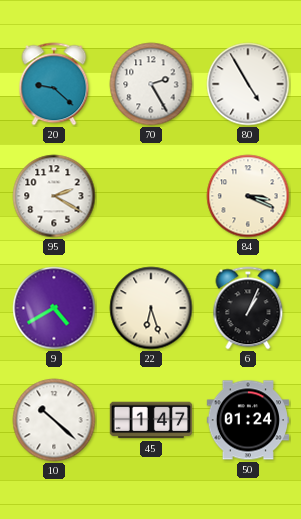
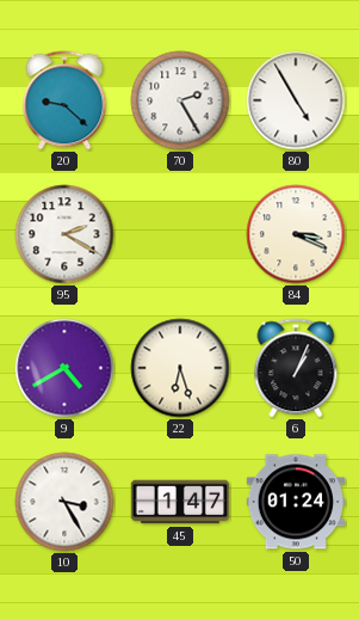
10: 10:22 -> 3:25 (64, 502)
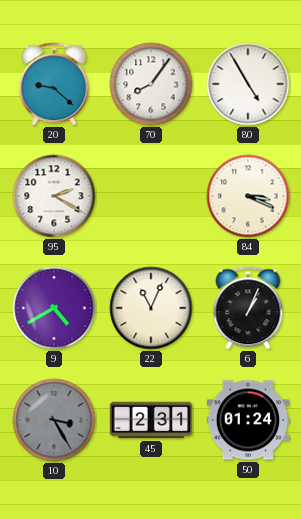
70: 2:25 -> 8:06 (151, 84)
22: 6:27 -> 11:04 (151, 308)
10 dial: white -> grey (54, 420)
45: 1:47 -> 2:31 (151, 420)
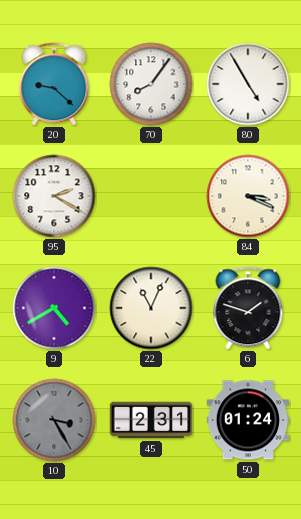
6: 1:04 -> 1:48 (248, 308)
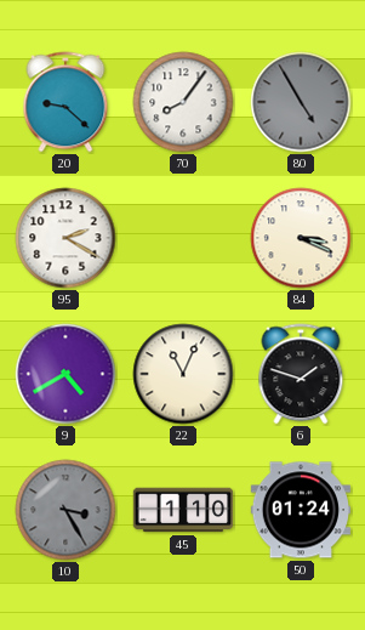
80 dial: white -> grey (301, 102)
45: 2:31 -> 1:10 (183, 510)
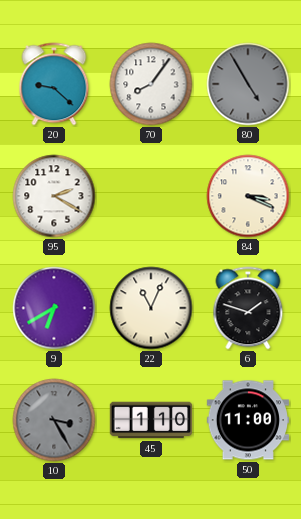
9: 4:40 -> 6:40 (54, 308)
50: 01:24 -> 11:00 (247, 420)
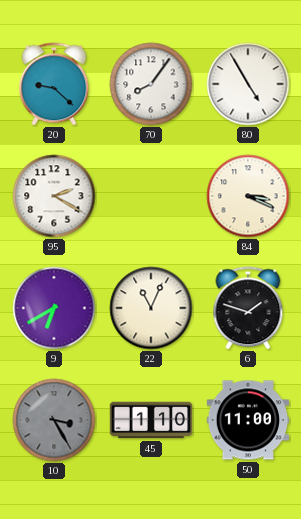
80 dial: grey -> white (248, 84)
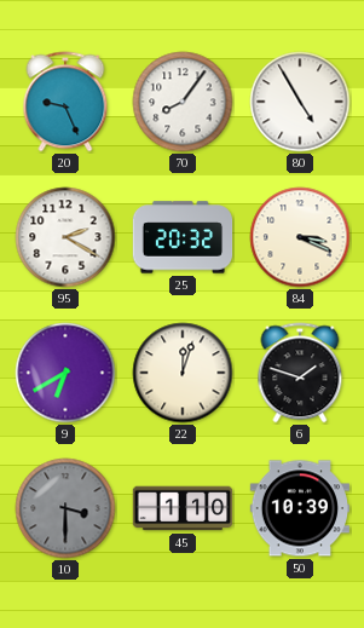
20: 9:22 -> 9:26 (65, 102)
25: none -> 20:32 (183, 237)
22: 11:04 -> 12:03 (183, 373)
10: 3:25 -> 3:30 (65, 508)
50: 11:00 -> 10:39 (299, 508)
